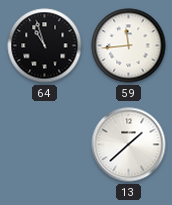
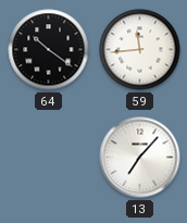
64: 10:57 -> 10:21 (49, 50)
13: 1:38 -> 7:07 (140, 158)
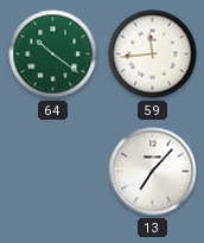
64 dial: black -> green (53, 55)
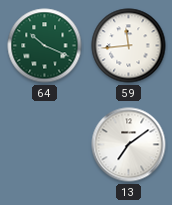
64: 10:21 -> 10:19 (45, 46)
13: 7:07 -> 7:09 (129, 145)
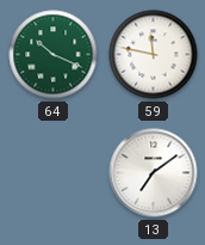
59: 11:44 -> 11:47 (154, 55)
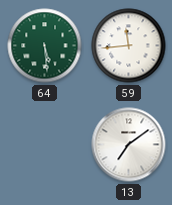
64: 10:19 -> 5:29 (45, 46)
59: 11:47 -> 11:44 (129, 46)
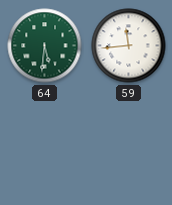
64: 5:29 -> 5:31 (45, 46)
13: 7:09 -> none (129, 145)
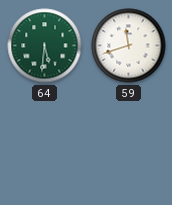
59: 11:44 -> 11:42 (129, 46)
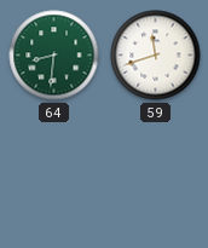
64: 5:31 -> 8:31 (54, 56)
